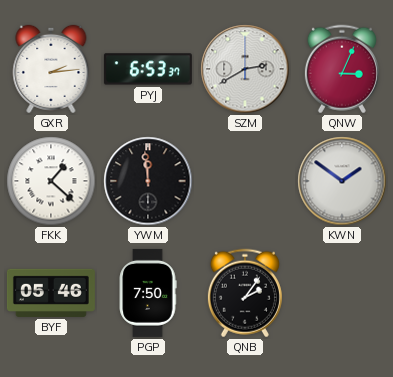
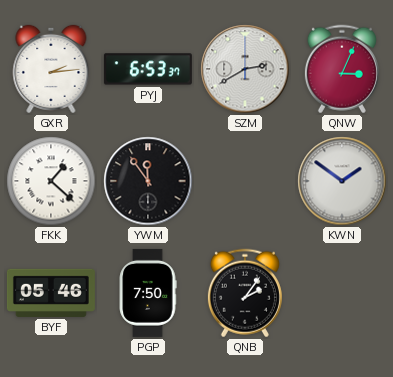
YWM: 11:59 -> 11:54 (148, 181)
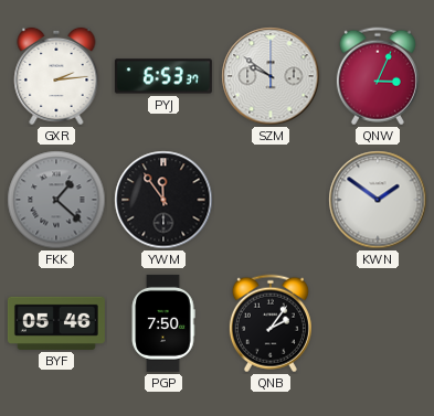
SZM: 2:40 -> 9:51 (271, 76)
FKK dial: white -> grey (56, 200)
